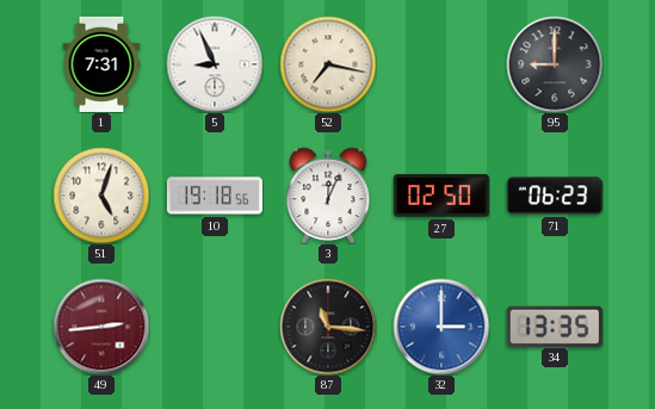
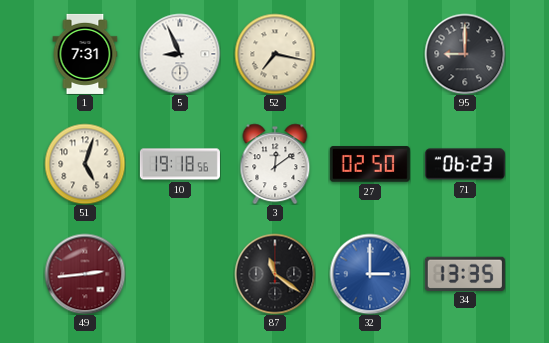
3: 12:04 -> 12:09 (275, 164)
87: 11:16 -> 11:21 (275, 274)
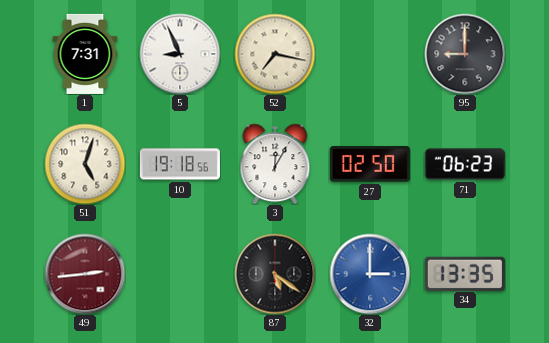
3: 12:09 -> 12:05 (275, 164)
87: 11:21 -> 5:21 (275, 274)
